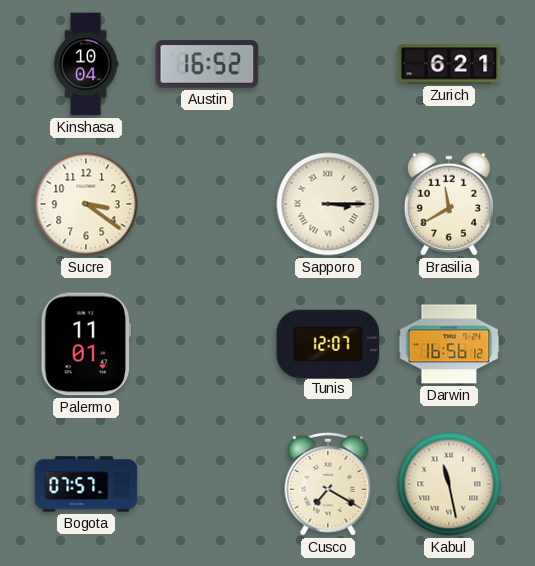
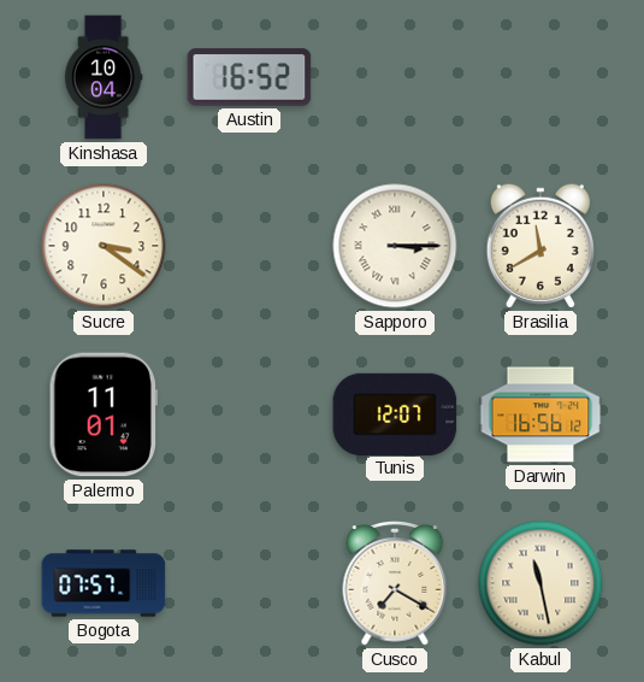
Zurich: 6:21 -> none (449, 64)
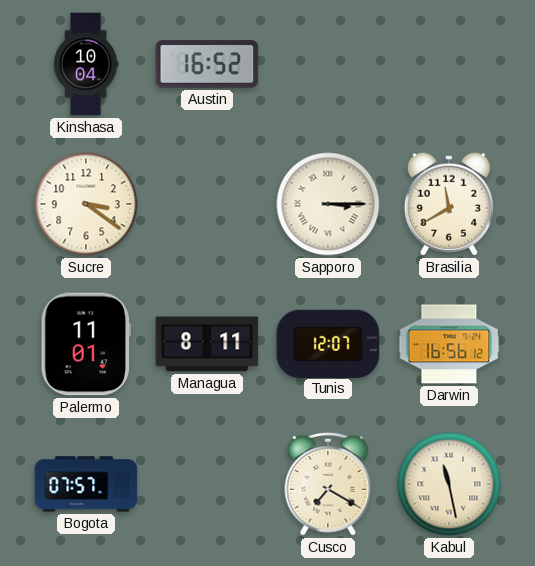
Managua: none -> 8:11 (207, 344)
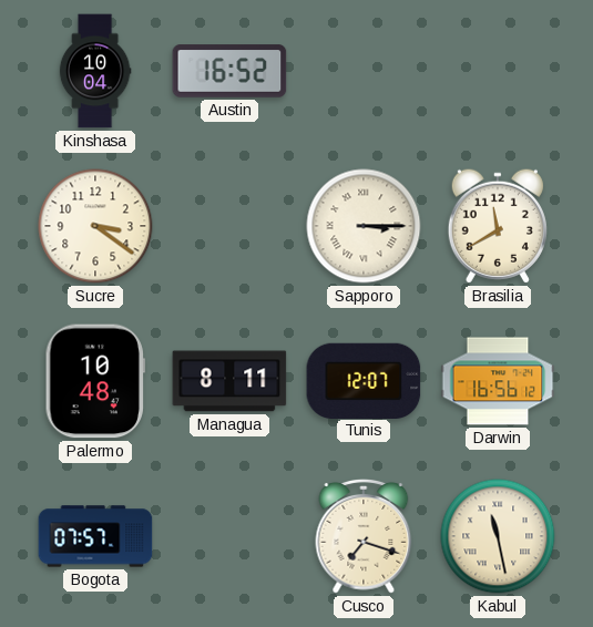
Palermo: 11:01 -> 10:48 (95, 381)
Cusco: 7:20 -> 7:18 (364, 537)
